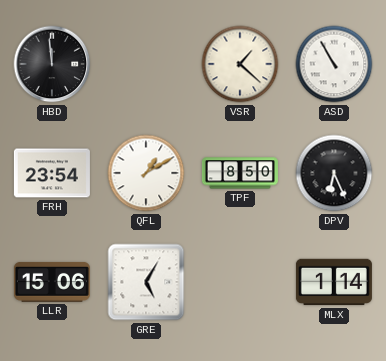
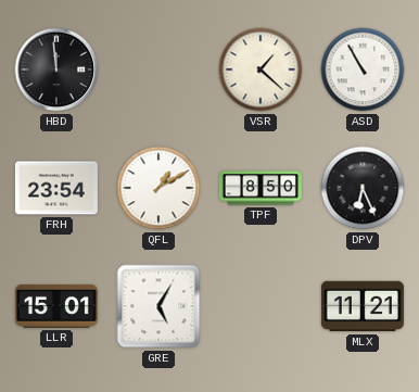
LLR: 15:06 -> 15:01 (56, 306)
MLX: 1:14 -> 11:21 (363, 306)
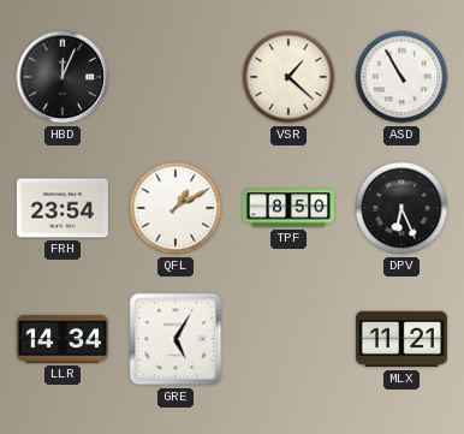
HBD: 11:59 -> 12:04 (63, 77)
LLR: 15:01 -> 14:34 (63, 339)
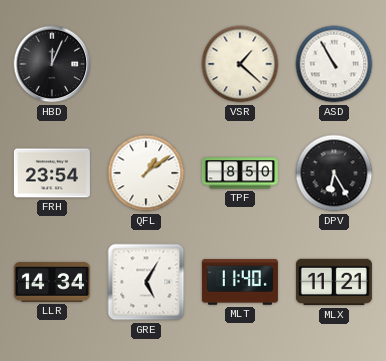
QFL: 1:10 -> 1:09 (146, 173)
DPV: 6:26 -> 6:25 (334, 173)
MLT: none -> 11:40 (240, 282)
